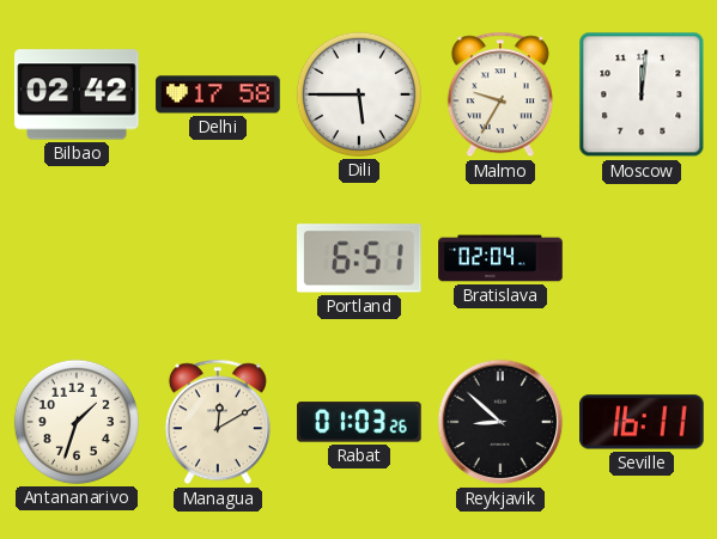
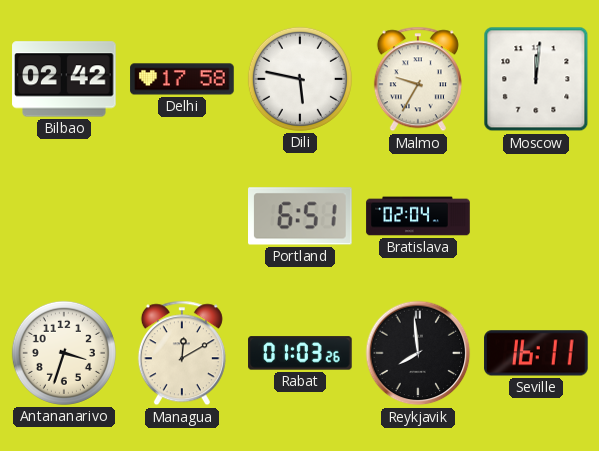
Dili: 5:45 -> 5:47 (300, 79)
Antananarivo: 1:33 -> 3:33 (64, 353)
Reykjavik: 8:52 -> 7:59 (418, 353)
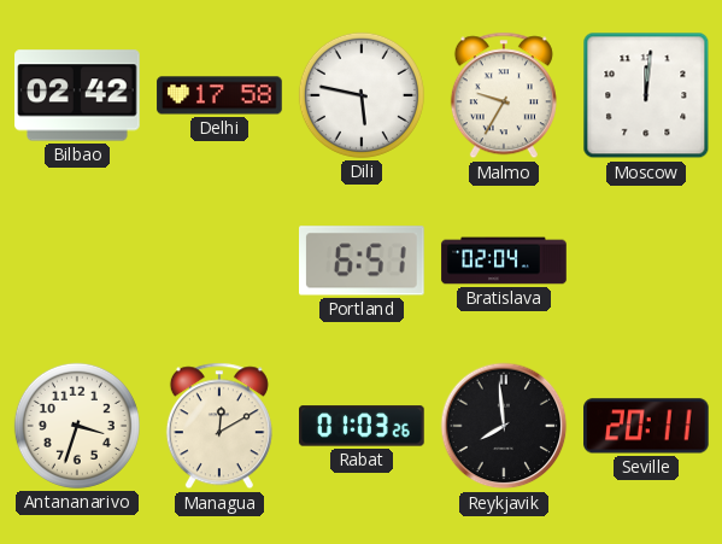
Seville: 16:11 -> 20:11 (646, 426)
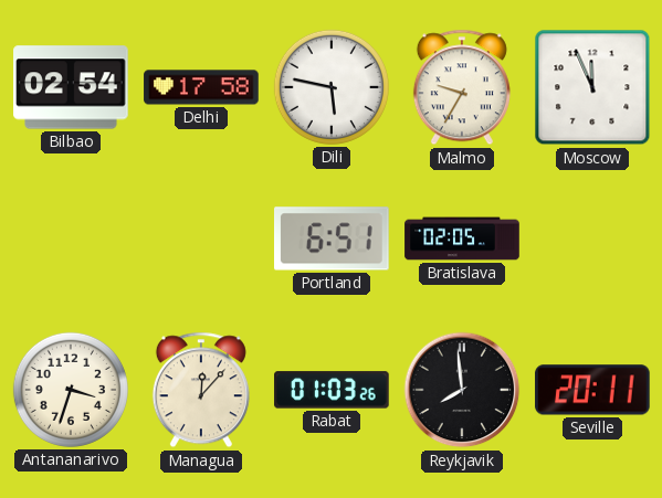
Bilbao: 02:42 -> 02:54 (71, 87)
Moscow: 12:01 -> 11:56 (592, 87)
Bratislava: 02:04 -> 02:05 (462, 239)
Managua: 12:10 -> 12:07 (201, 390)
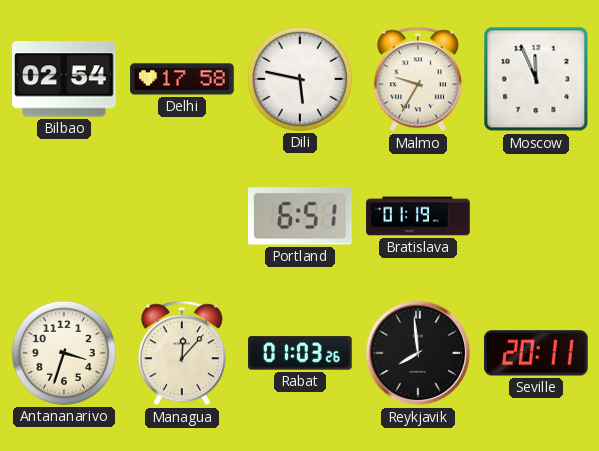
Bratislava: 02:05 -> 01:19 (418, 216)
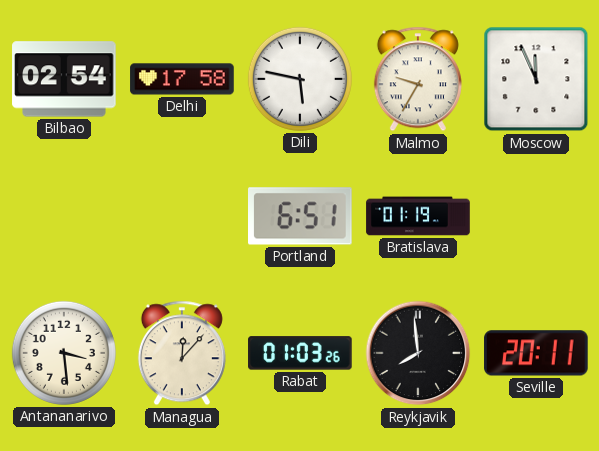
Antananarivo: 3:33 -> 3:29 (64, 353)
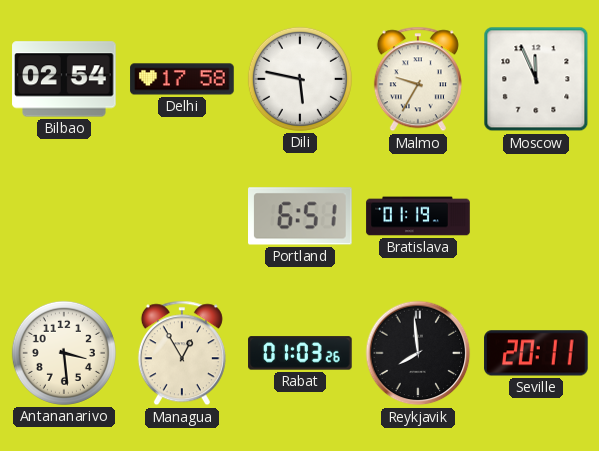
Managua: 12:07 -> 12:55 (182, 353)
